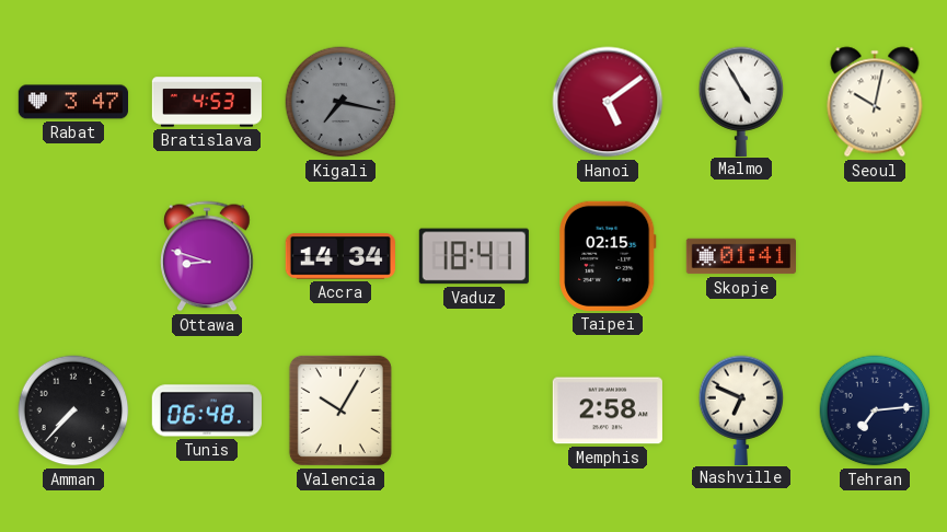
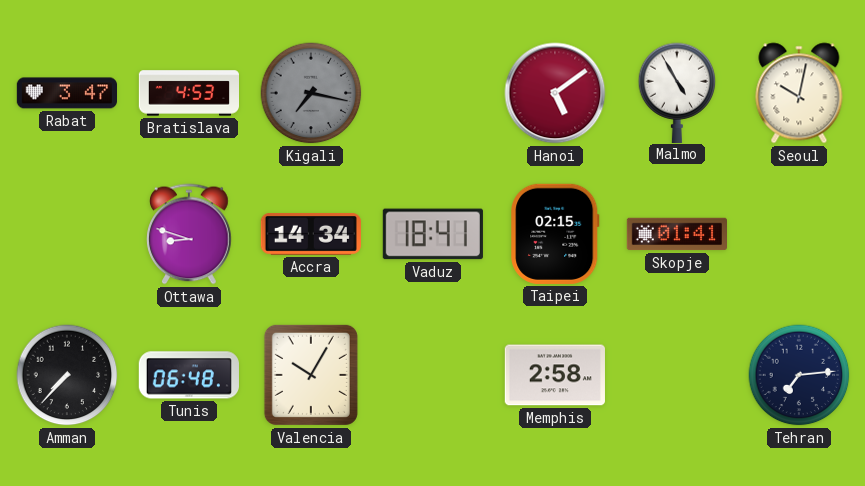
Nashville: 6:49 -> none (741, 409)
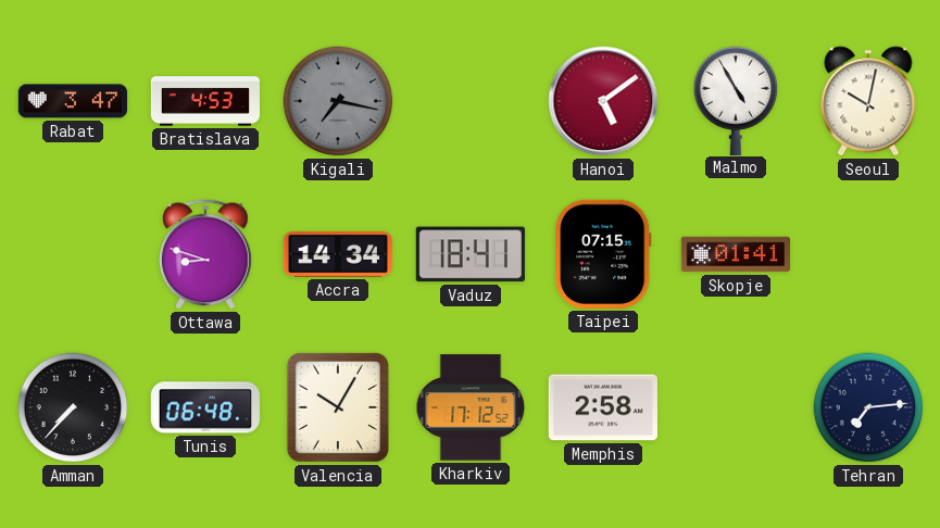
Taipei: 02:15 -> 07:15 (603, 254)
Kharkiv: none -> 17:12 (471, 407)
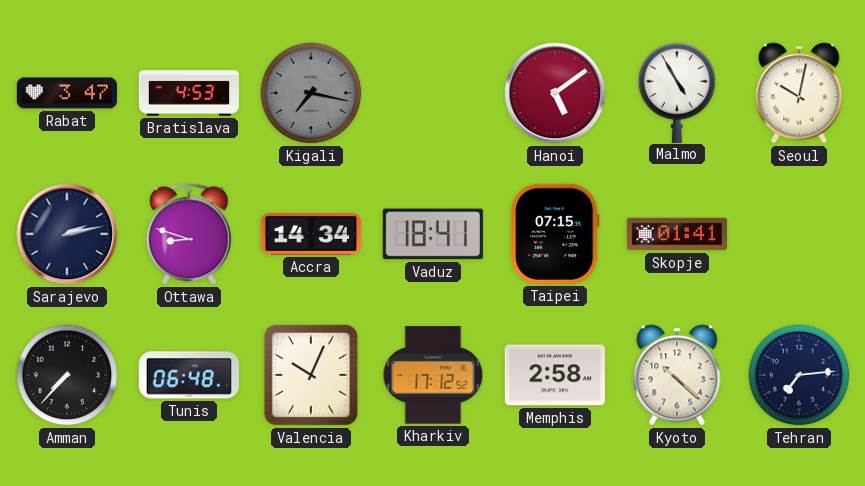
Sarajevo: none -> 2:13 (67, 234)
Valencia: 10:05 -> 10:04 (311, 375)
Kyoto: none -> 10:22 (677, 375)
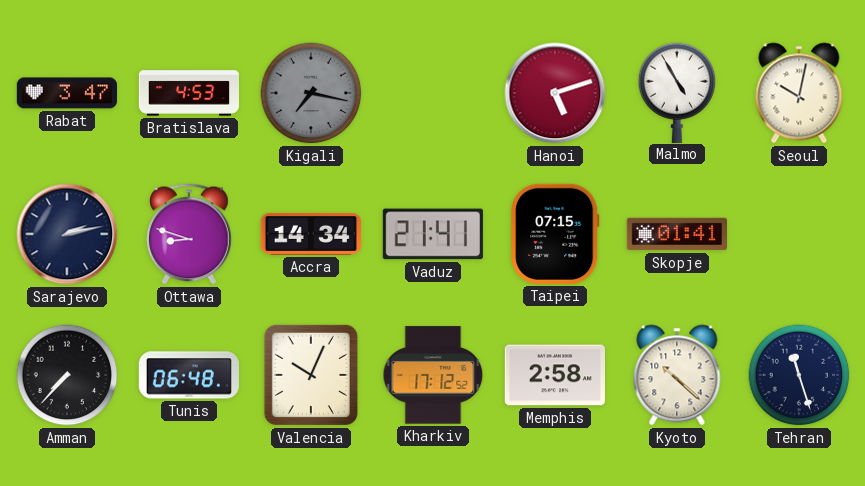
Hanoi: 5:09 -> 5:12 (555, 93)
Vaduz: 18:41 -> 21:41 (433, 234)
Tehran: 7:14 -> 11:27 (799, 375)
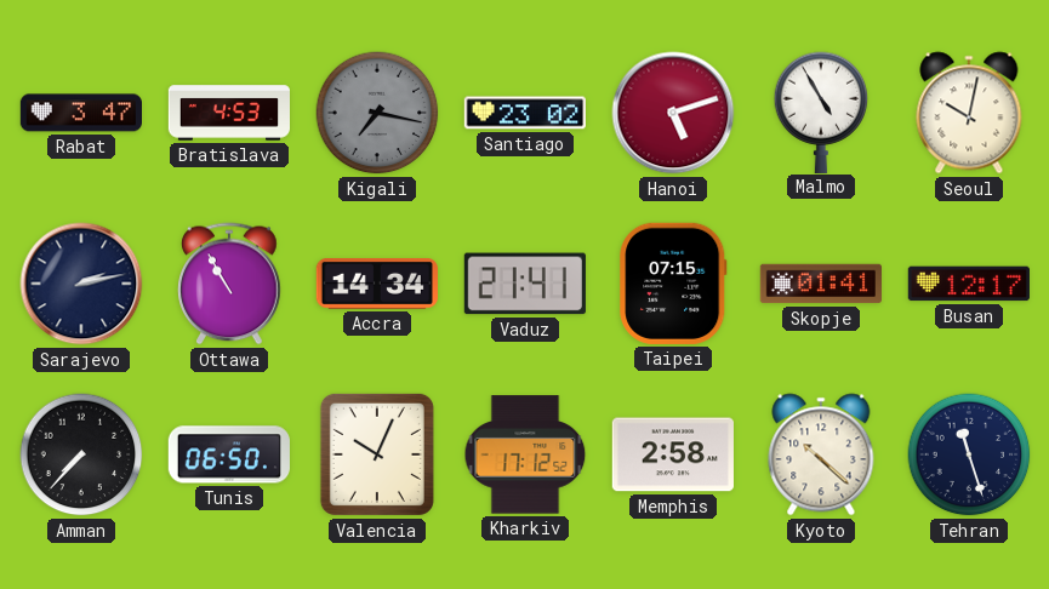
Santiago: none -> 23:02 (525, 113)
Ottawa: 8:48 -> 10:55 (230, 284)
Busan: none -> 12:17 (969, 284)
Tunis: 06:48 -> 06:50 (229, 454)
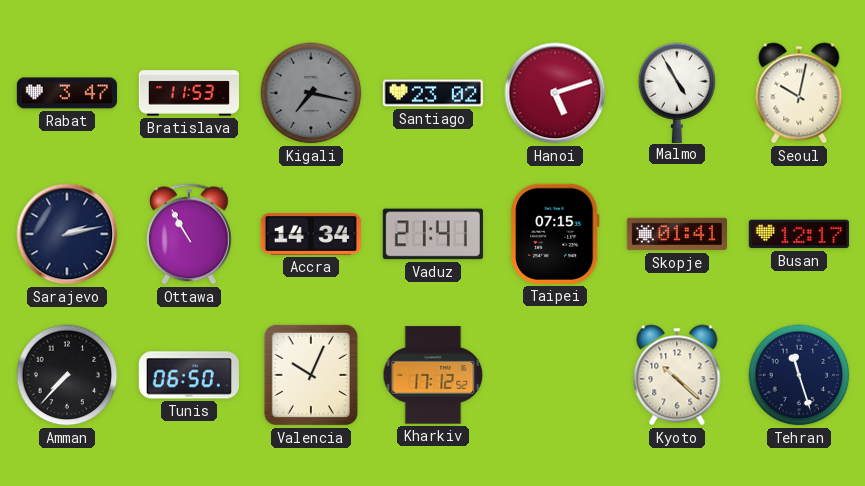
Bratislava: 4:53 -> 11:53 (189, 93)
Memphis: 2:58 -> none (673, 454)
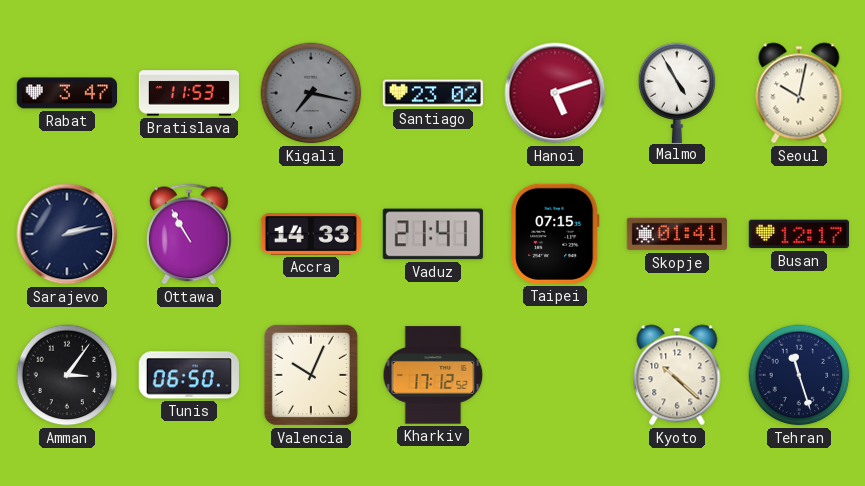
Accra: 14:34 -> 14:33 (311, 235)
Amman: 7:37 -> 3:06 (67, 375)
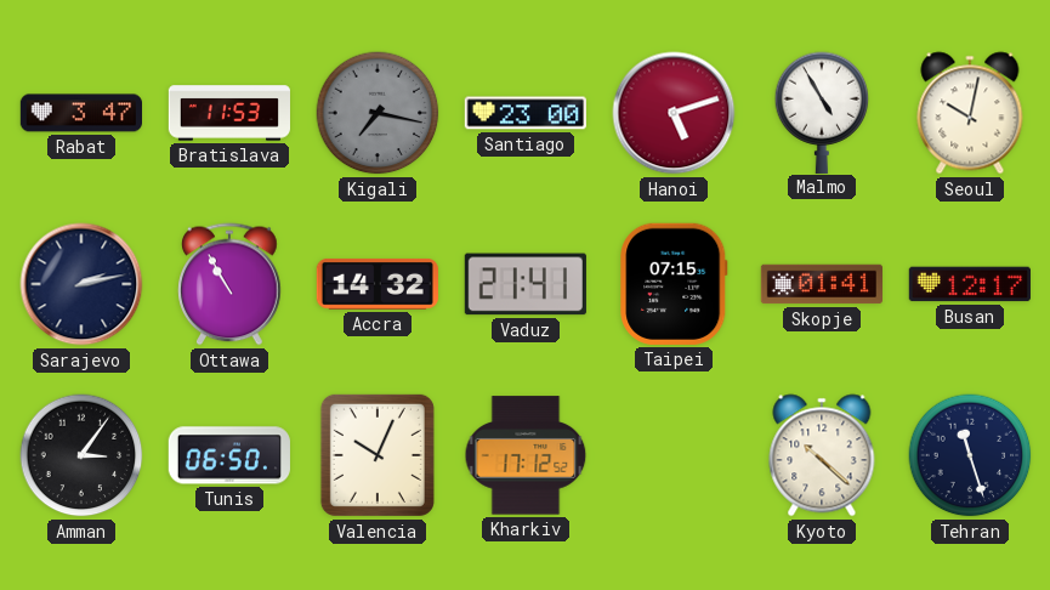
Santiago: 23:02 -> 23:00 (526, 113)
Accra: 14:33 -> 14:32 (378, 285)
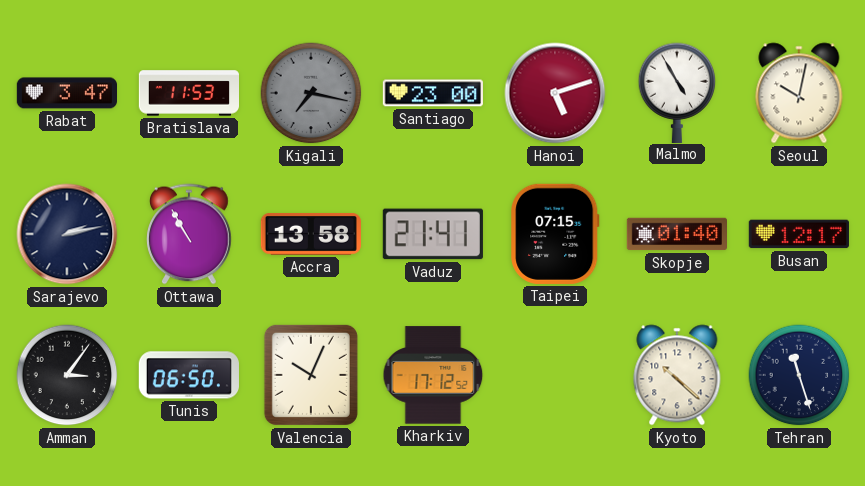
Accra: 14:32 -> 13:58 (311, 235)
Skopje: 01:41 -> 01:40 (676, 234)
